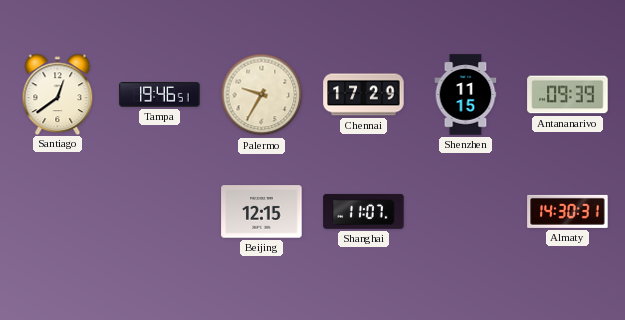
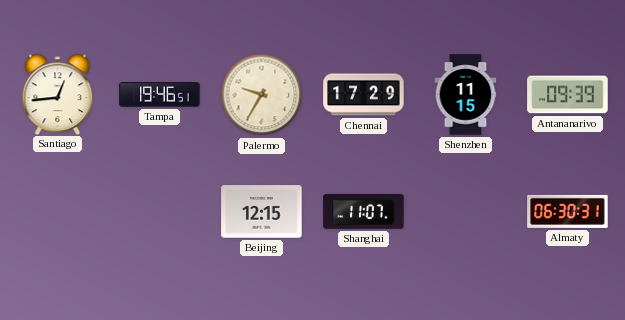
Santiago: 12:39 -> 12:44 (58, 94)
Almaty: 14:30 -> 06:30 (568, 211)
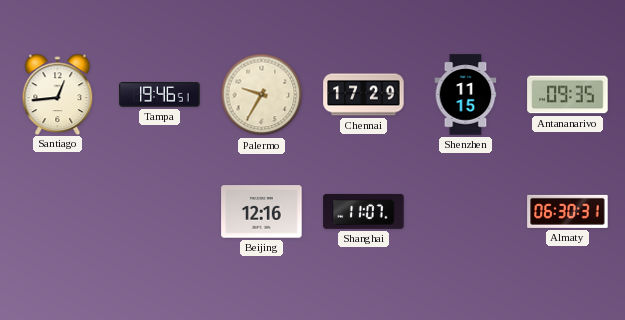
Antananarivo: 09:39 -> 09:35 (568, 95)
Beijing: 12:15 -> 12:16 (262, 212)
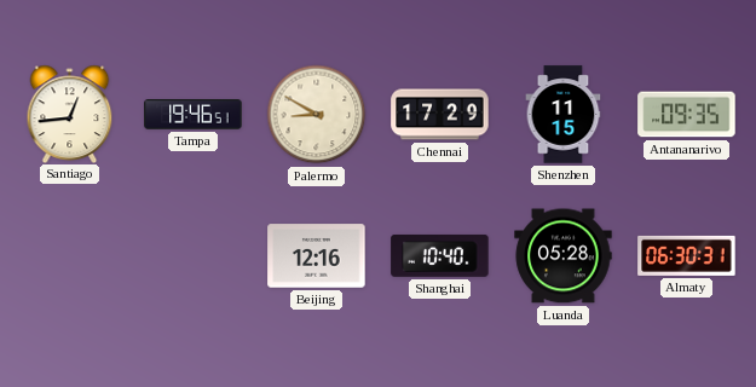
Palermo: 9:35 -> 8:50 (317, 115)
Shanghai: 11:07 -> 10:40 (440, 255)
Luanda: none -> 05:28 (564, 256)
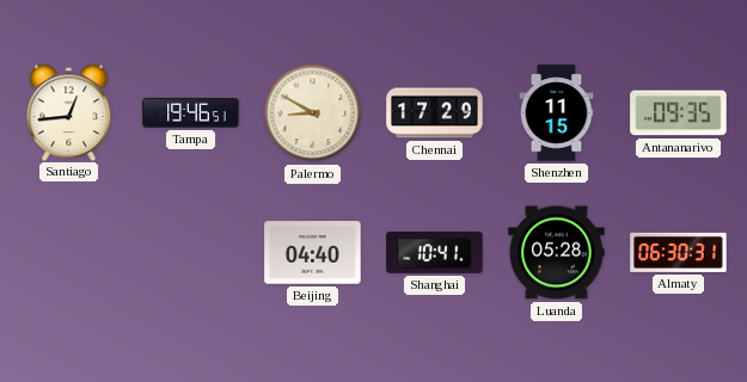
Beijing: 12:16 -> 04:40 (313, 253)
Shanghai: 10:40 -> 10:41 (435, 252)
